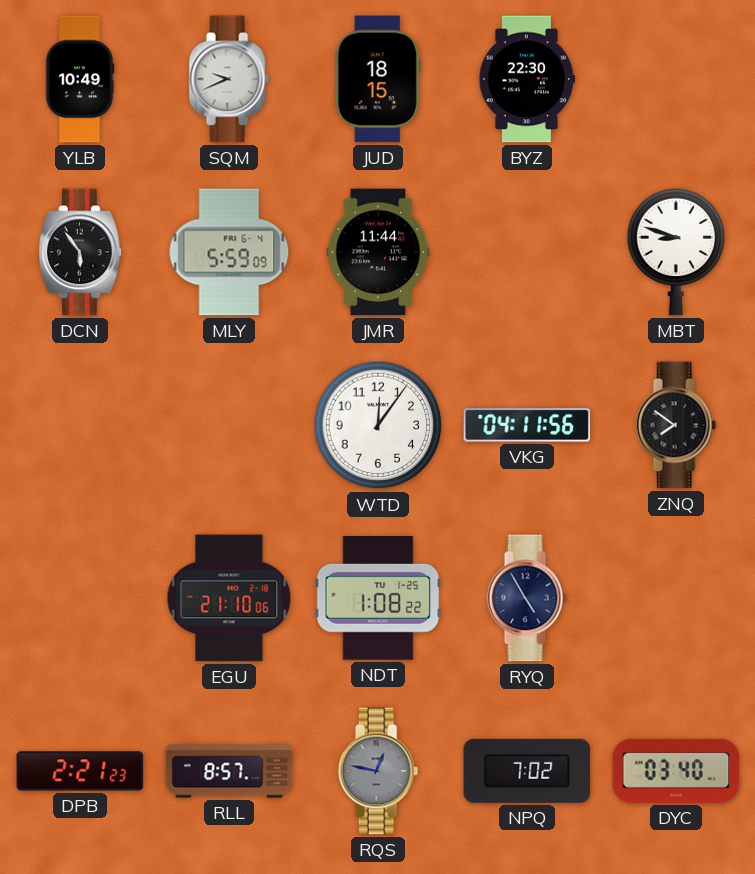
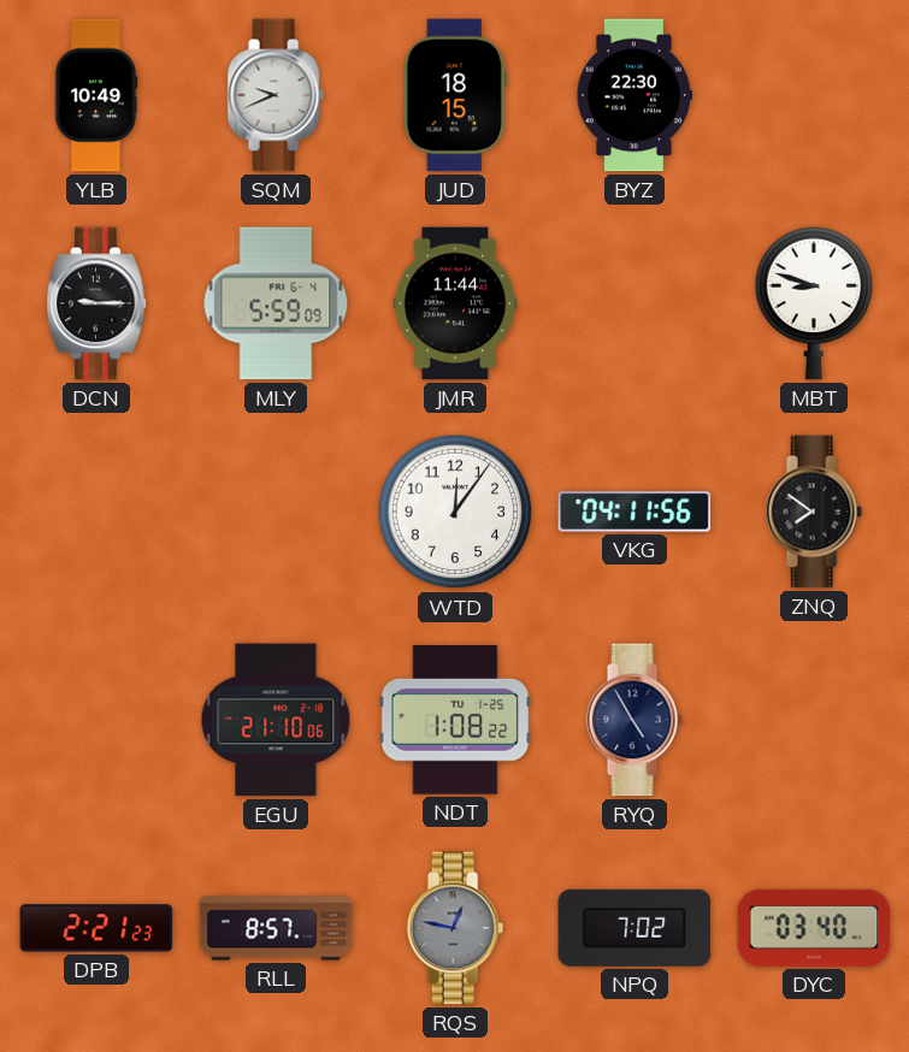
DCN: 5:54 -> 9:15 (96, 303)
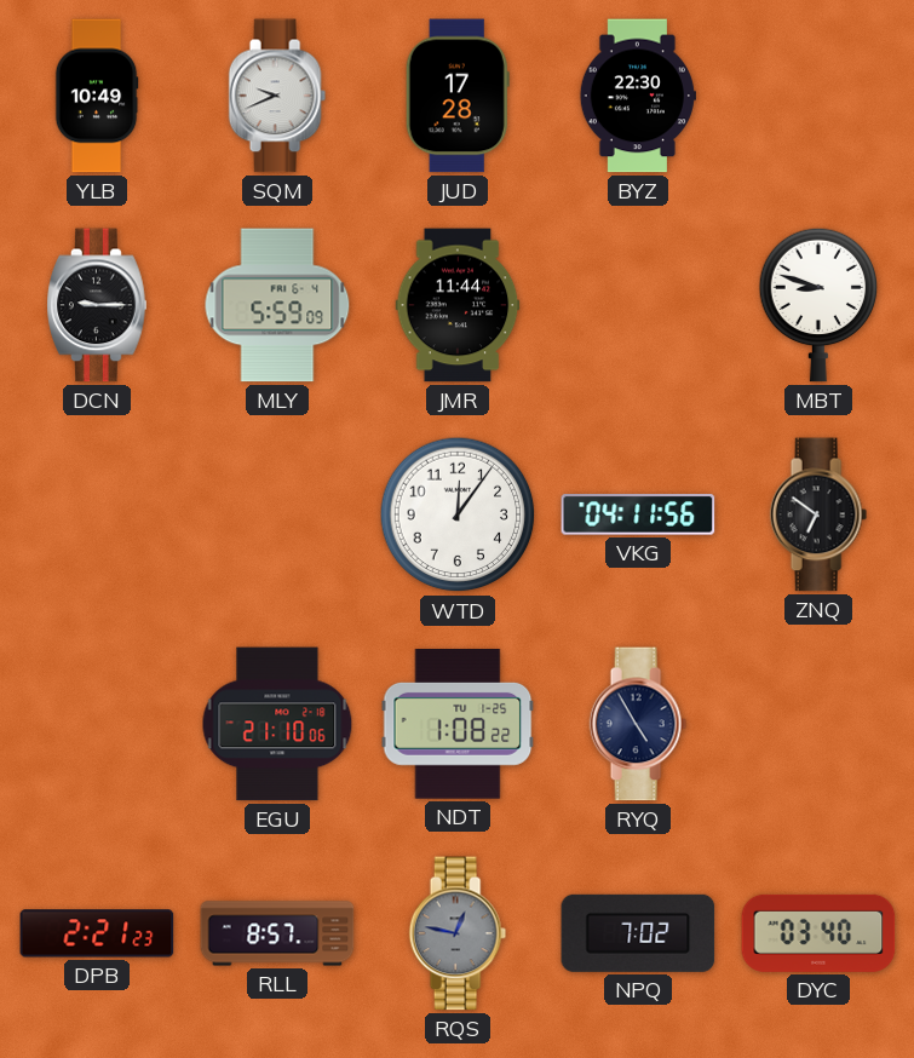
JUD: 18:15 -> 17:28 (458, 96)
ZNQ: 7:51 -> 6:51 (818, 514)
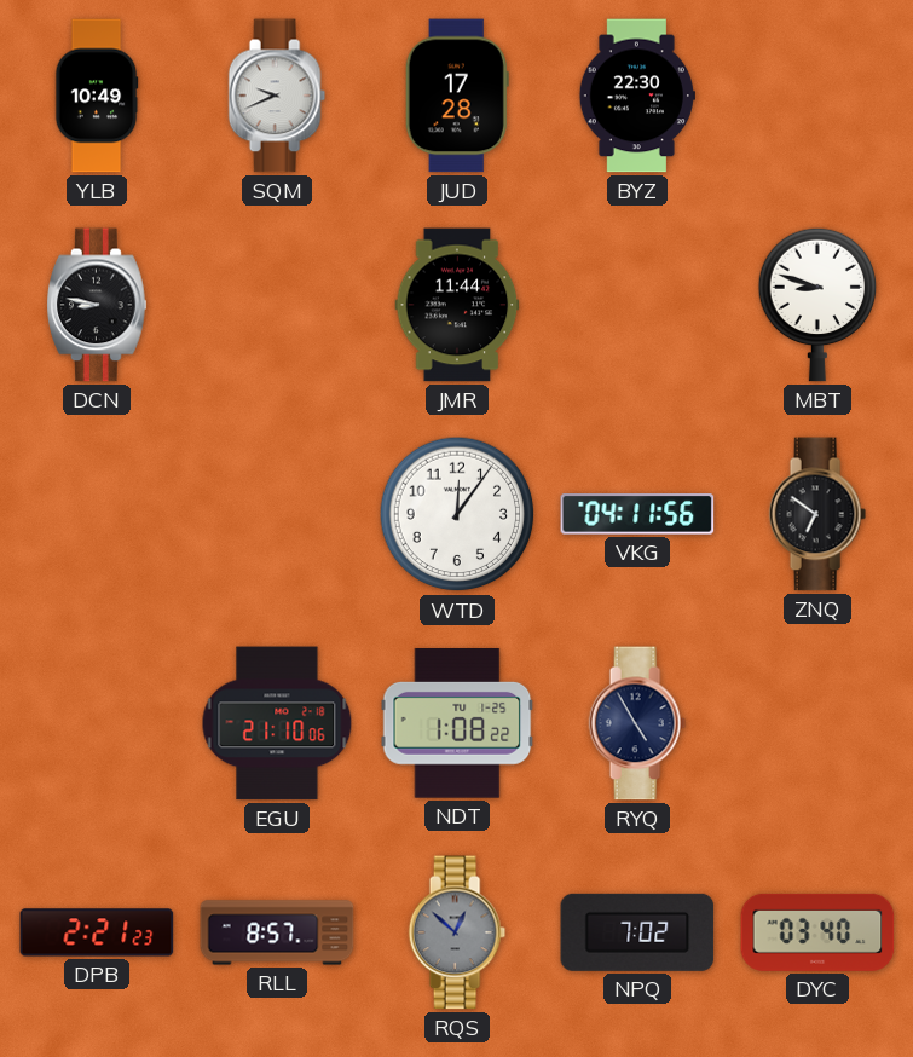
DCN: 9:15 -> 8:47 (97, 305)
MLY: 5:59 -> none (277, 305)
RQS: 12:47 -> 12:52 (457, 932)
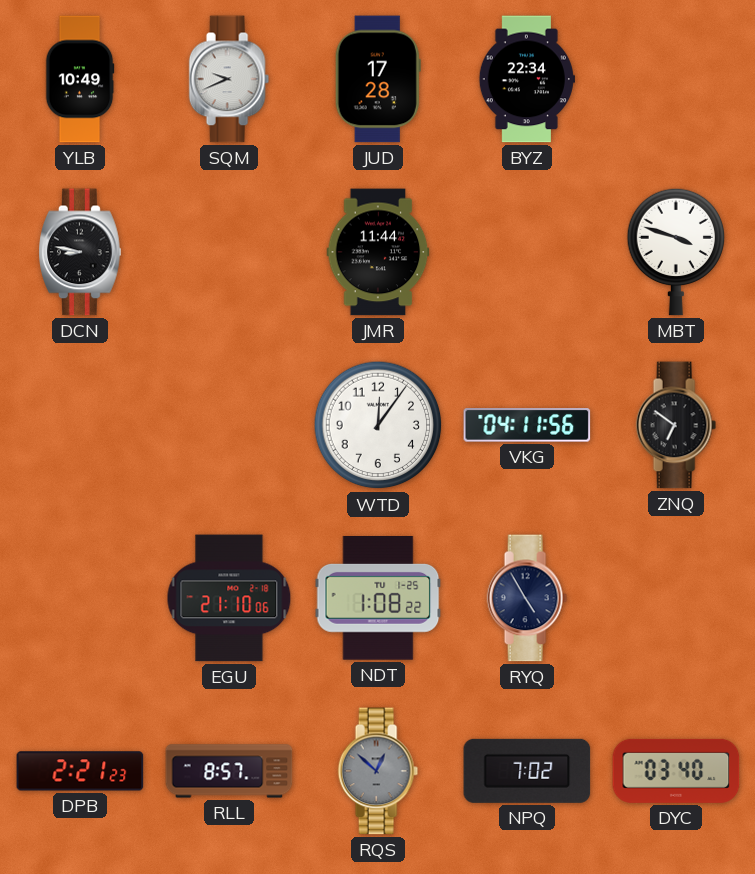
BYZ: 22:30 -> 22:34 (527, 79)
MBT: 8:48 -> 3:48 (676, 252)
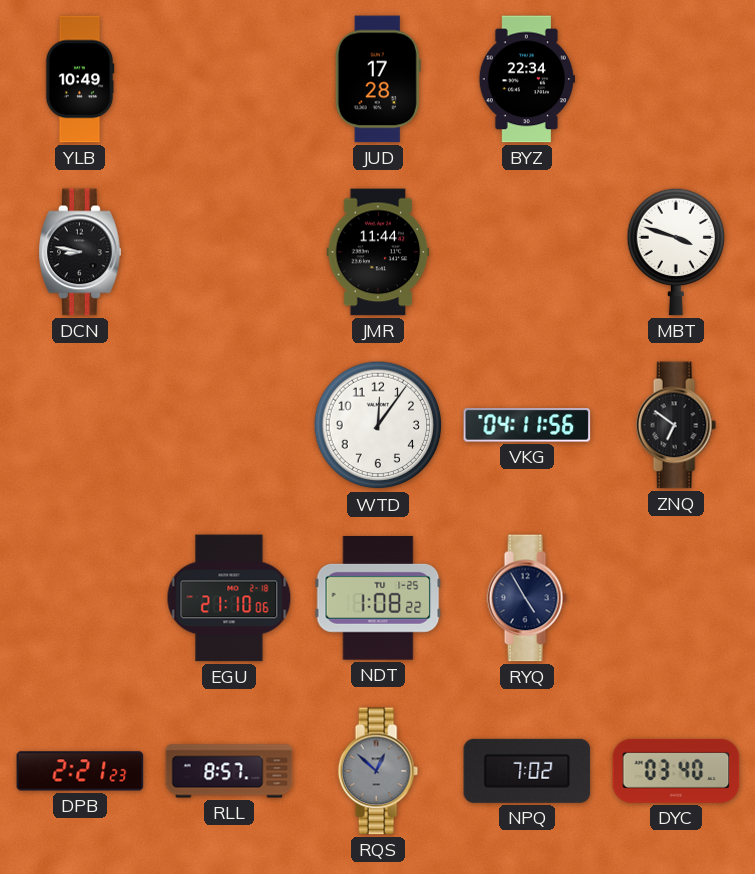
SQM: 9:41 -> none (229, 79)
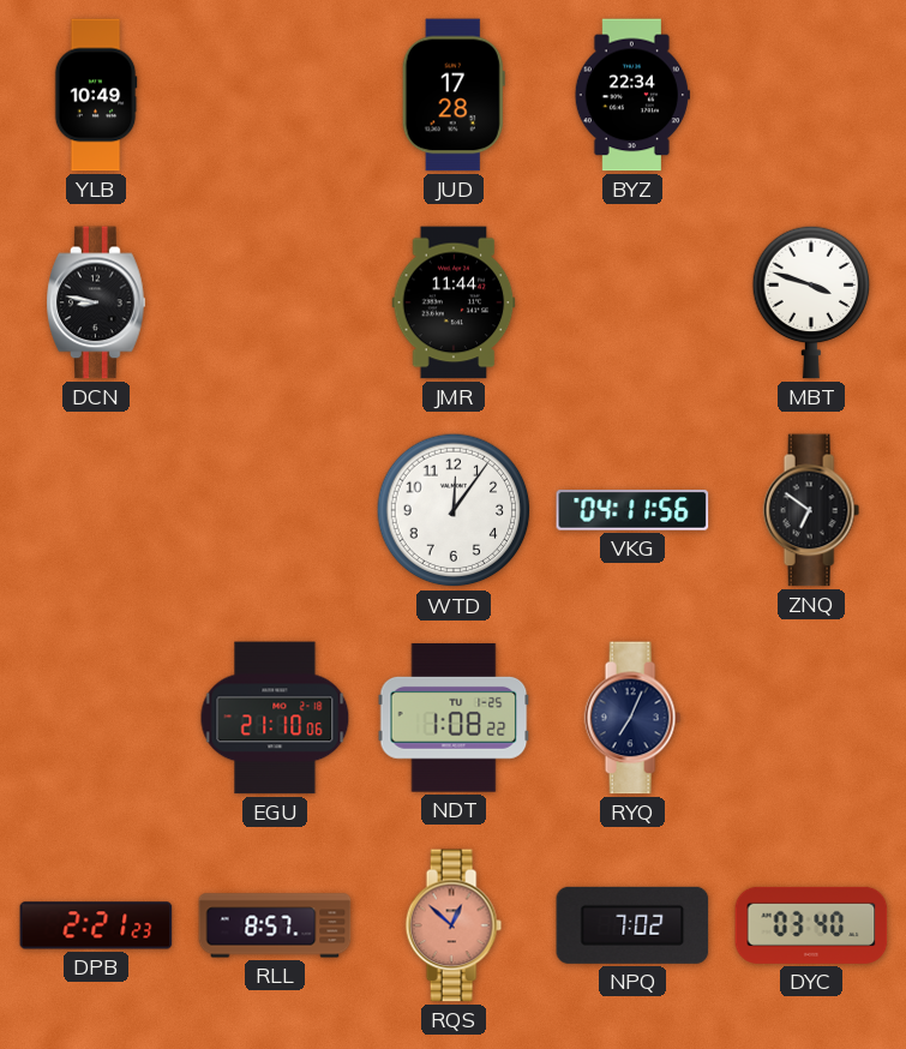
RYQ: 4:55 -> 7:04 (632, 718)
RQS dial: grey -> salmon (454, 925)
